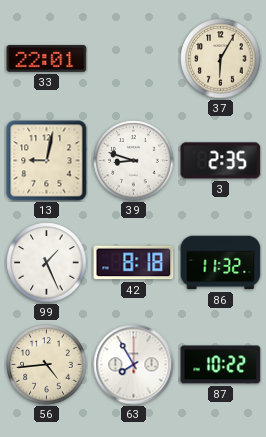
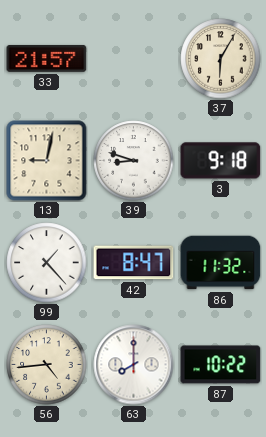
33: 22:01 -> 21:57 (47, 58)
3: 2:35 -> 9:18 (221, 161)
99: 1:26 -> 1:23 (47, 263)
42: 8:18 -> 8:47 (134, 263)
63: 7:55 -> 8:00 (134, 365)
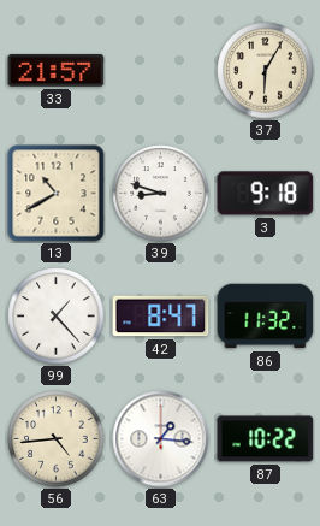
13: 9:02 -> 10:40 (57, 194)
63: 8:00 -> 1:16 (161, 439)
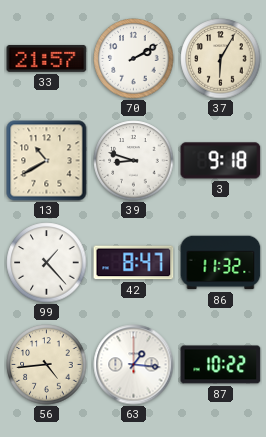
70: none -> 2:10 (134, 59)
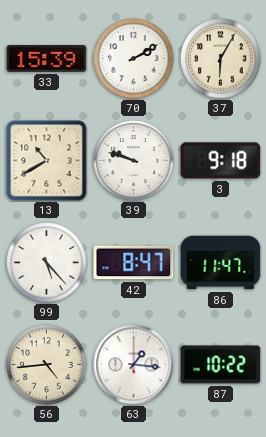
33: 21:57 -> 15:39 (47, 58)
39: 8:48 -> 9:48 (134, 161)
99: 1:23 -> 5:23 (47, 263)
86: 11:32 -> 11:47 (221, 263)
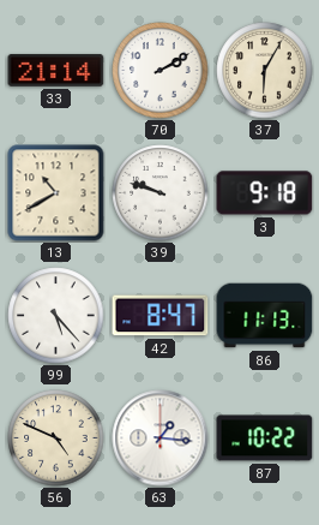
33: 15:39 -> 21:14 (56, 70)
86: 11:47 -> 11:13 (265, 316)
56: 4:44 -> 4:49 (56, 439)
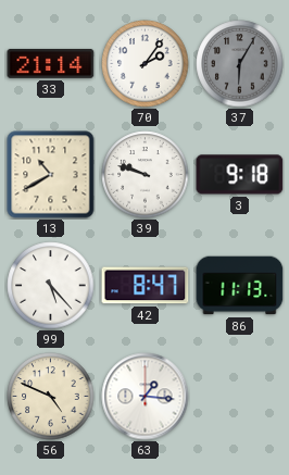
70: 2:10 -> 2:06 (146, 64)
37 dial: cream -> grey (240, 64)
87: 10:22 -> none (265, 439)
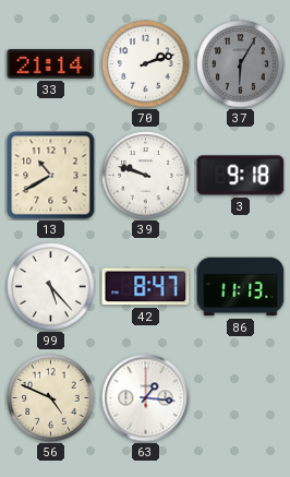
70: 2:06 -> 2:12 (146, 64)
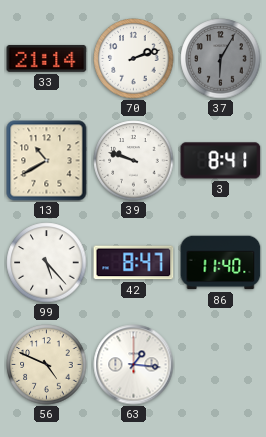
3: 9:18 -> 8:41 (221, 161)
86: 11:13 -> 11:40 (221, 263)
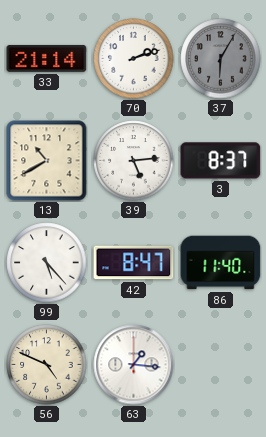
39: 9:48 -> 5:14 (134, 161)
3: 8:41 -> 8:37 (221, 161)
